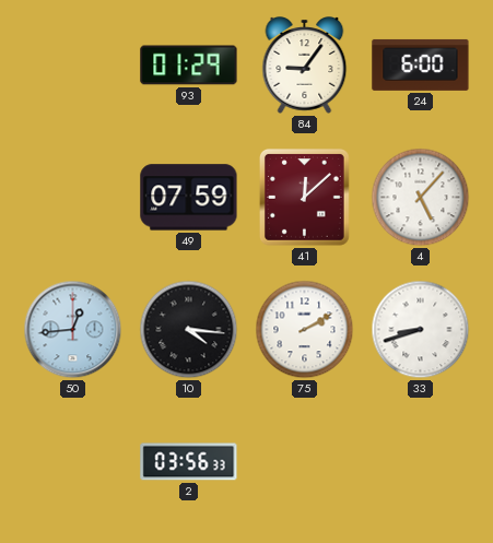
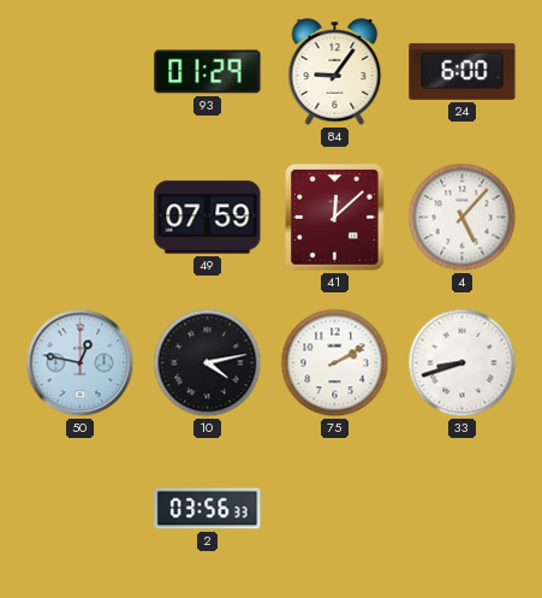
50: 12:44 -> 12:47 (81, 363)
10: 4:16 -> 4:13 (208, 363)
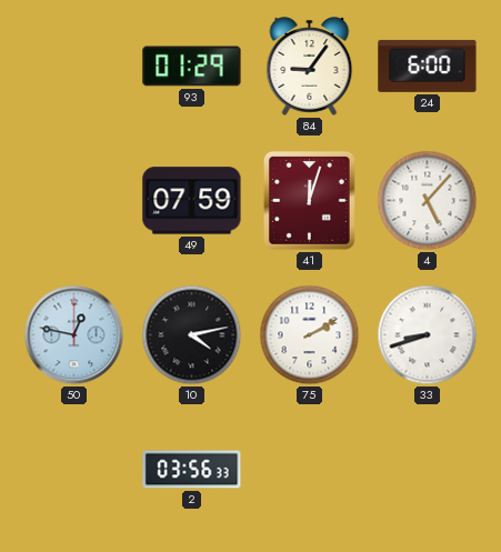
41: 12:08 -> 12:03 (309, 200)
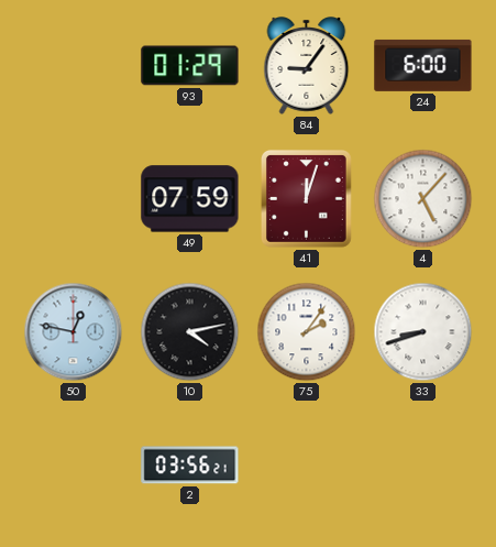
75: 2:10 -> 2:06 (307, 332)
2: 03:56:33 -> 03:56:21 (190, 466)
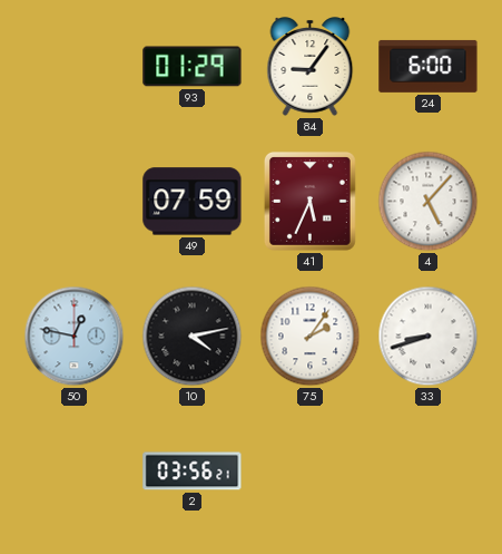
41: 12:03 -> 5:34 (309, 201)
